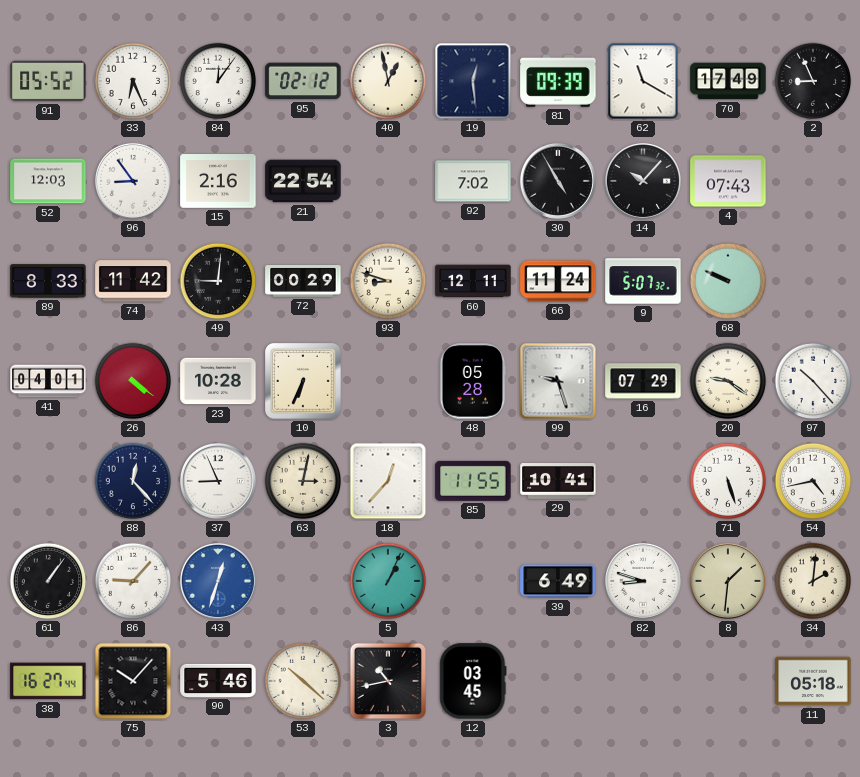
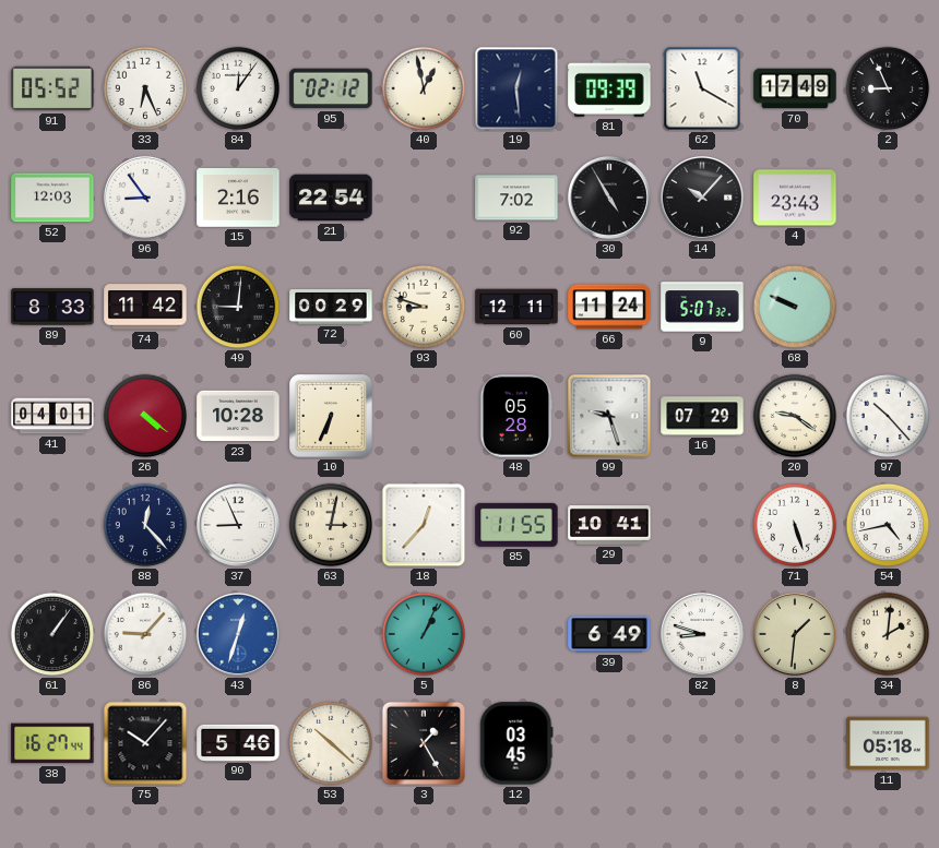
4: 07:43 -> 23:43 (795, 198)
3: 10:43 -> 1:25 (424, 743)
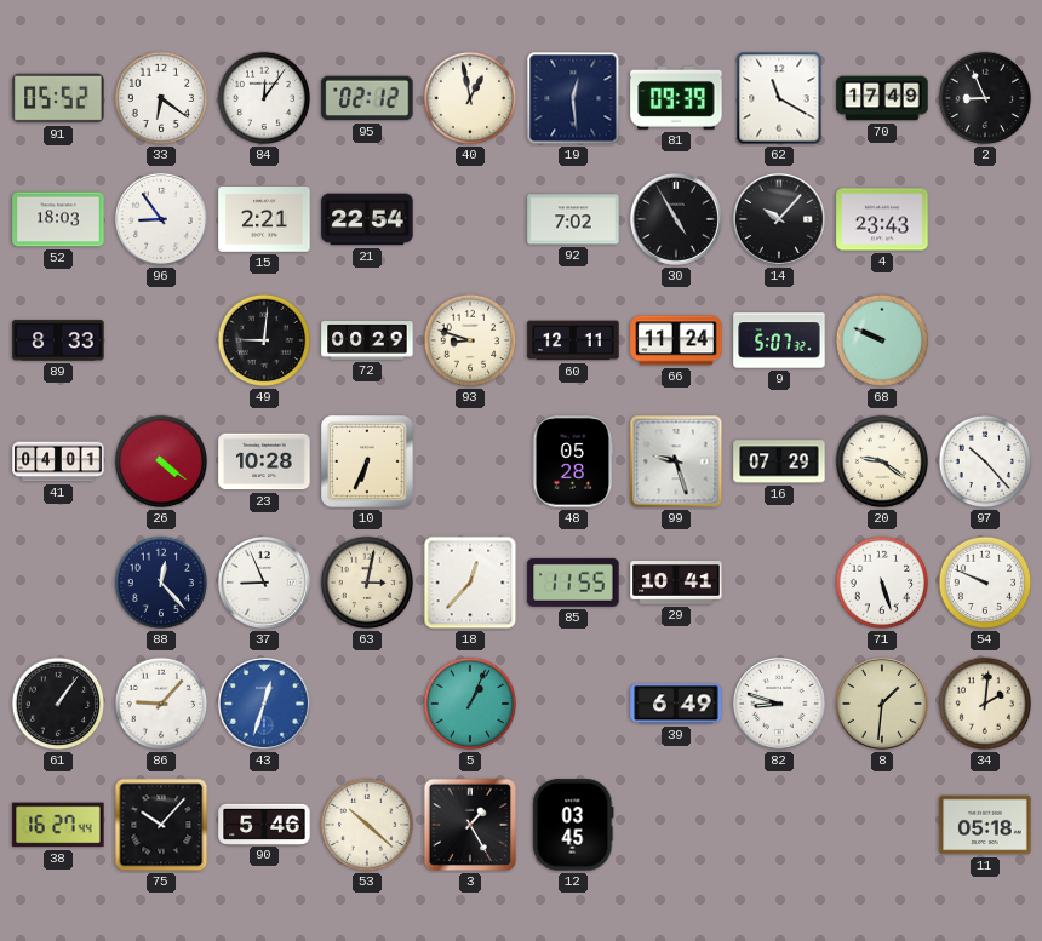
33: 6:26 -> 6:21 (161, 98)
52: 12:03 -> 18:03 (58, 219)
15: 2:16 -> 2:21 (264, 219)
74: 11:42 -> none (145, 307)
54: 4:43 -> 9:49 (985, 583)
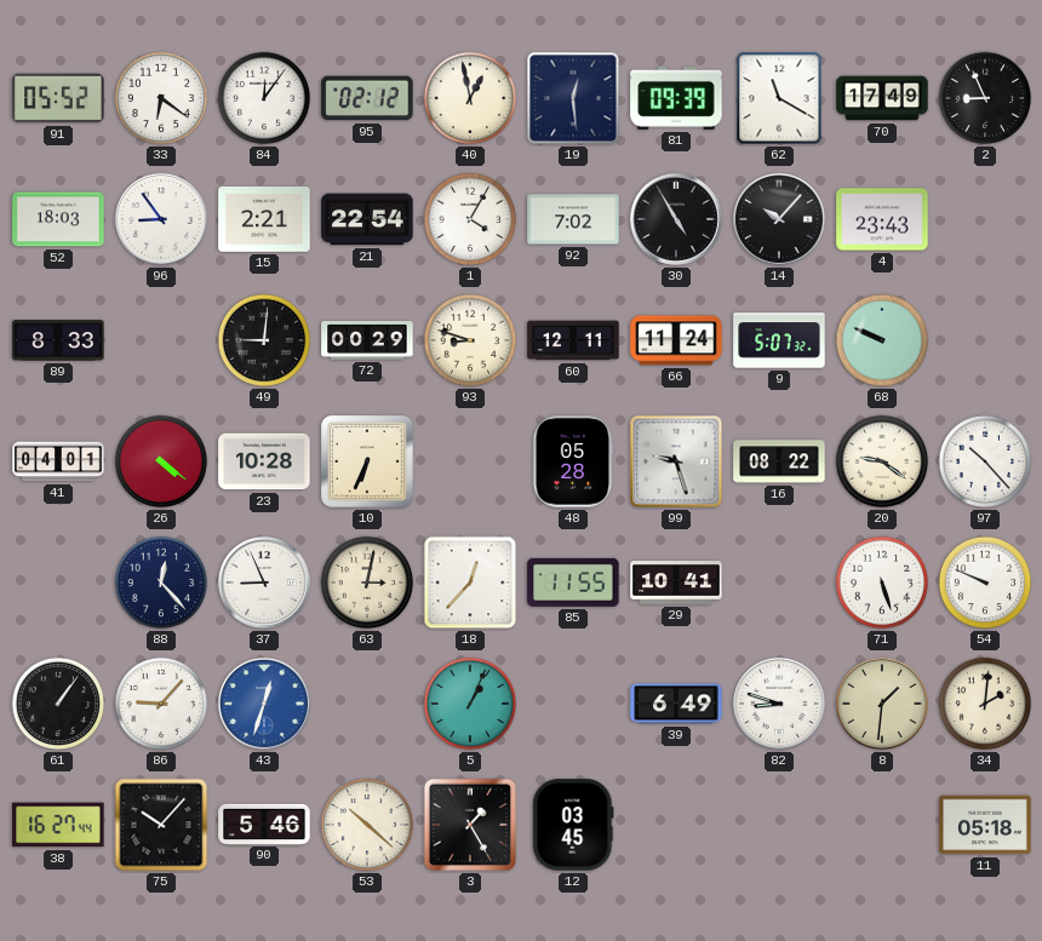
1: none -> 4:05 (470, 219)
16: 07:29 -> 08:22 (779, 461)
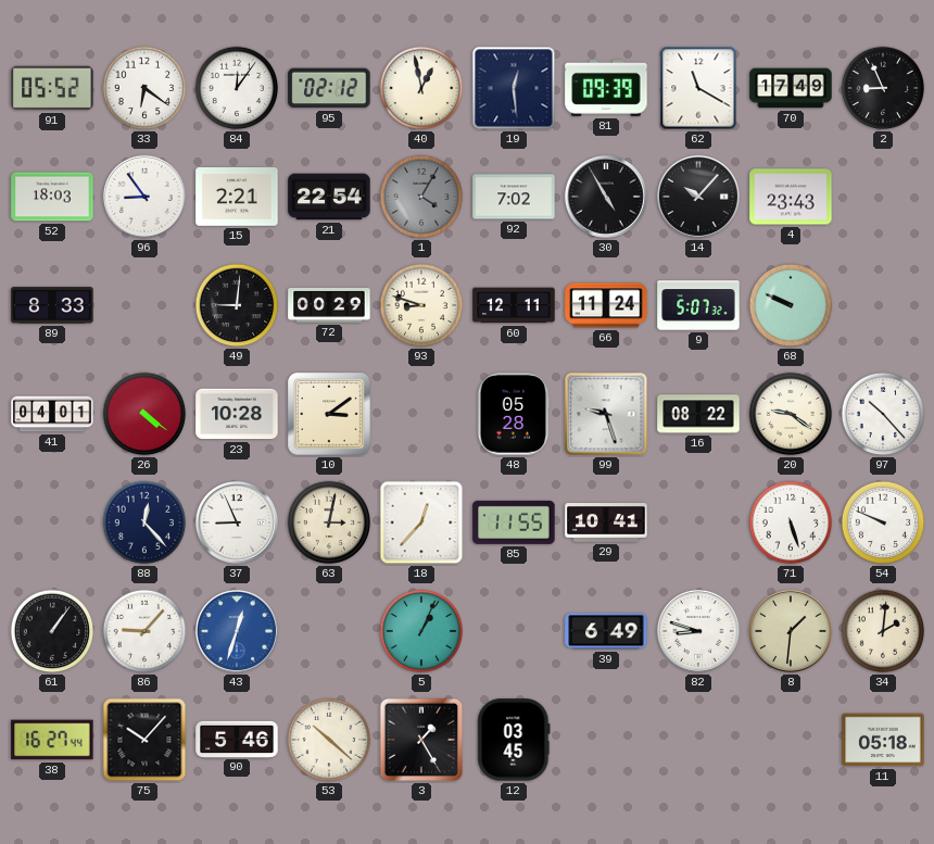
1 dial: white -> grey (421, 197)
10: 6:34 -> 3:09 (329, 414)
